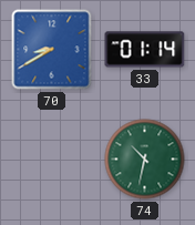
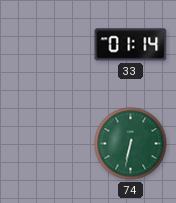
70: 8:40 -> none (52, 50)
74: 10:32 -> 6:32 (131, 144)
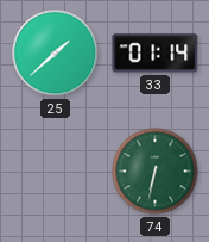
25: none -> 1:38 (56, 54)
